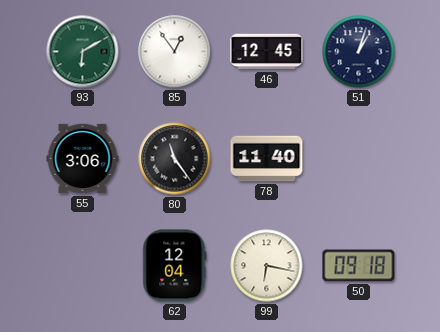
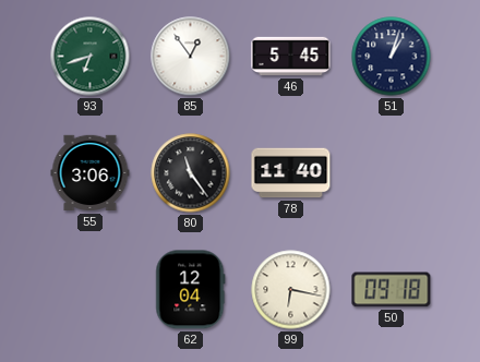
93: 6:10 -> 6:42 (91, 57)
46: 12:45 -> 5:45 (291, 57)
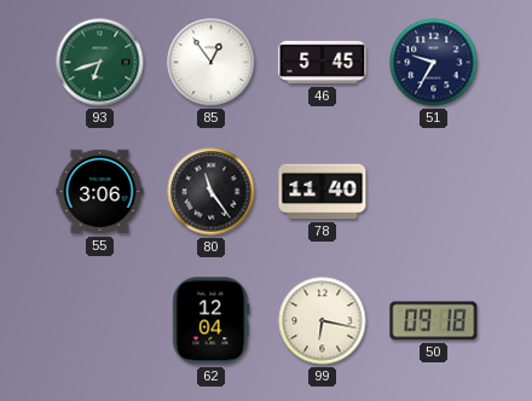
51: 1:03 -> 9:35 (434, 63)
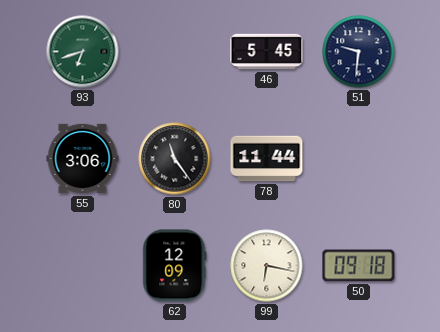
85: 12:54 -> none (212, 63)
51: 9:35 -> 9:31 (359, 52)
78: 11:40 -> 11:44 (267, 159)
62: 12:04 -> 12:09 (175, 266)
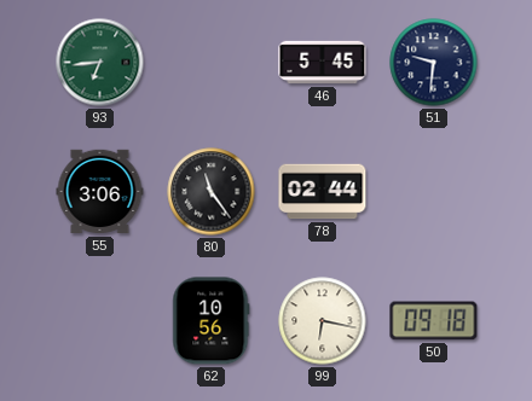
93: 6:42 -> 6:44 (100, 63)
78: 11:44 -> 02:44 (323, 192)
62: 12:09 -> 10:56 (212, 321)
